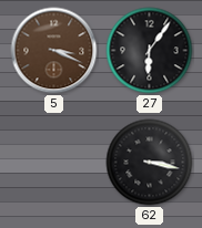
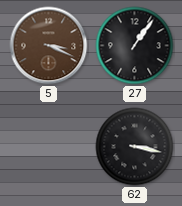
27: 6:06 -> 1:06 (135, 46)
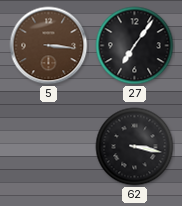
5: 3:19 -> 3:16 (49, 46)
27: 1:06 -> 7:06 (135, 46)
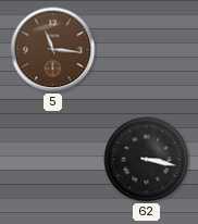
5: 3:16 -> 11:16 (53, 50)
27: 7:06 -> none (135, 46)
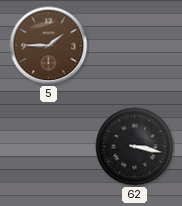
5: 11:16 -> 1:45 (49, 46)
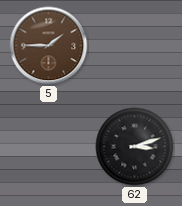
62: 3:17 -> 3:12 (135, 147)
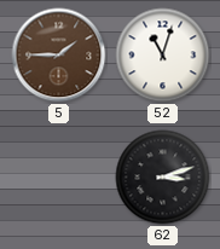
52: none -> 11:03 (163, 56)
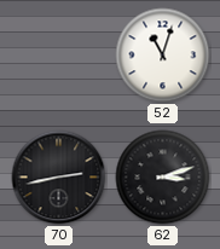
5: 1:45 -> none (59, 56)
70: none -> 2:43 (59, 178)
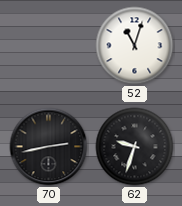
62: 3:12 -> 9:33 (135, 147)
